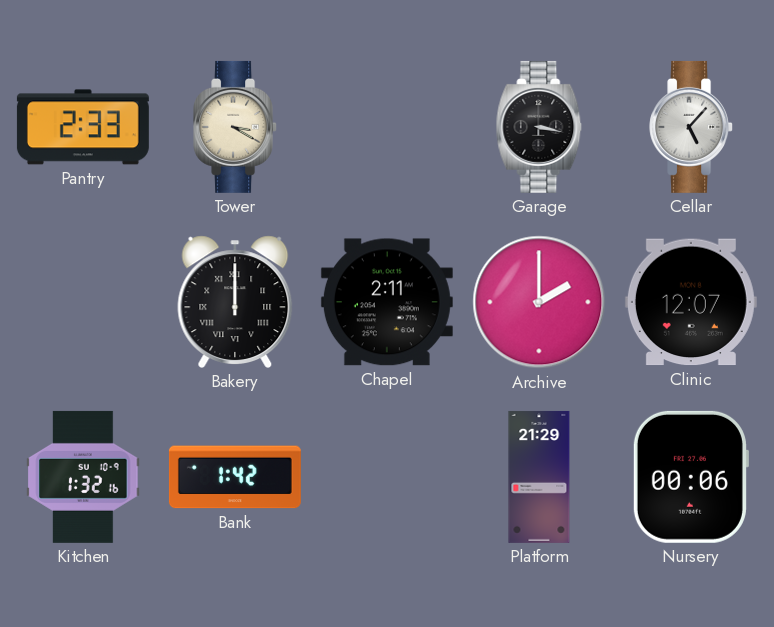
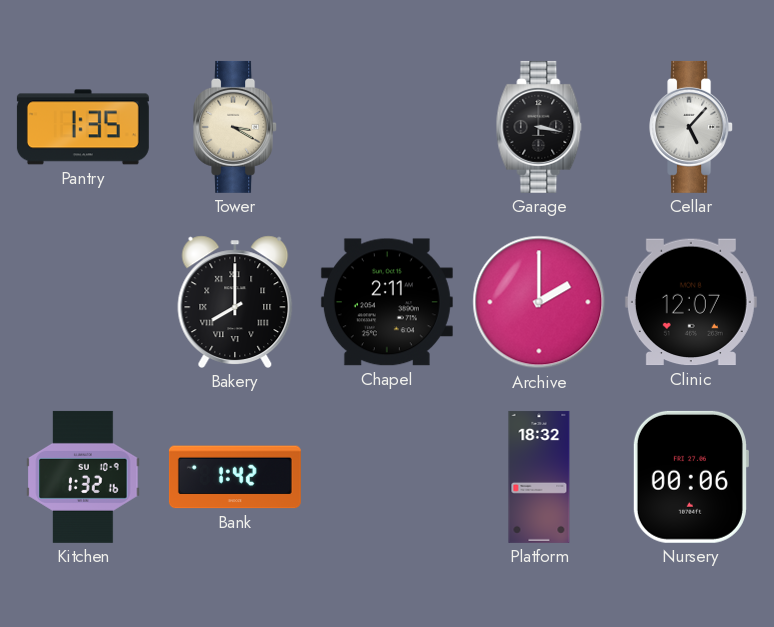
Pantry: 2:33 -> 1:35 (83, 127)
Bakery: 12:00 -> 8:00 (235, 302)
Platform: 21:29 -> 18:32 (539, 477)
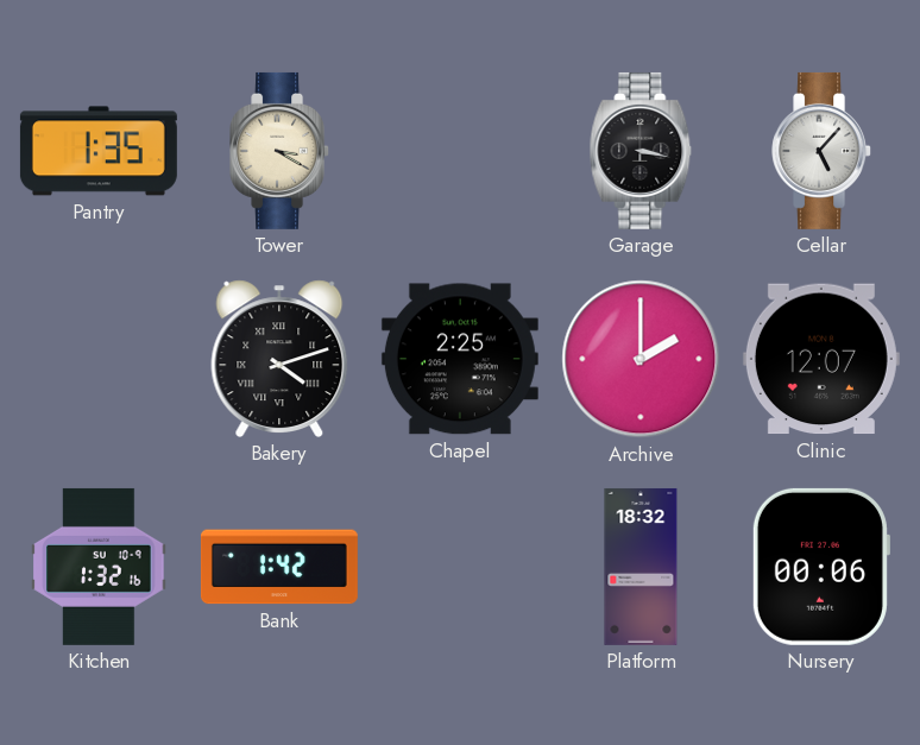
Bakery: 8:00 -> 4:12 (279, 359)
Chapel: 2:11 -> 2:25 (460, 359)
